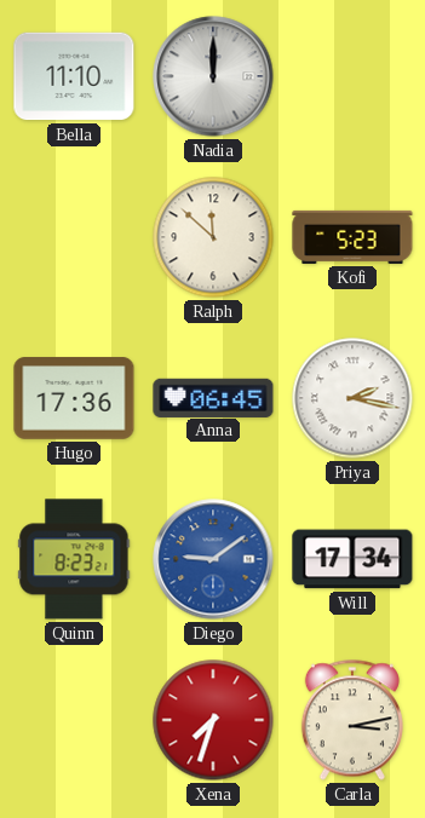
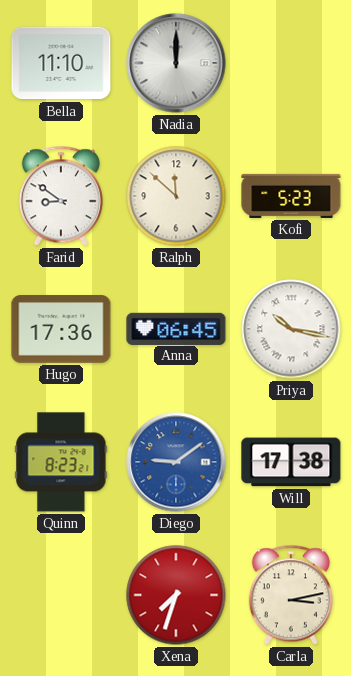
Farid: none -> 8:51 (61, 196)
Priya: 2:17 -> 10:17 (291, 329)
Will: 17:34 -> 17:38 (291, 462)
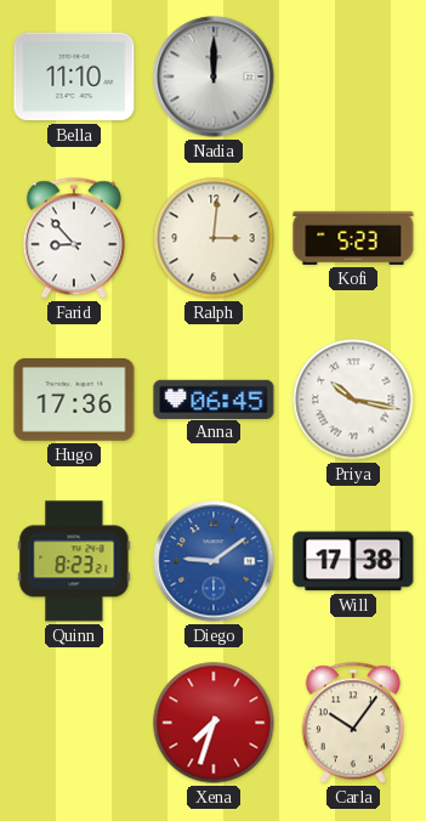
Farid: 8:51 -> 8:53 (74, 238)
Ralph: 11:52 -> 3:01 (214, 238)
Carla: 3:13 -> 10:06 (353, 723)
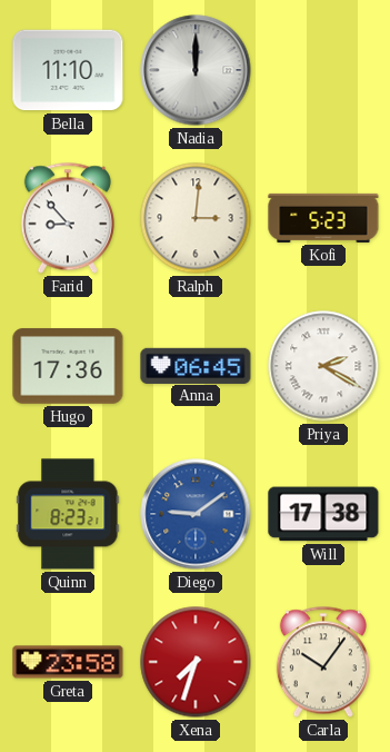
Priya: 10:17 -> 2:20 (323, 366)
Greta: none -> 23:58 (68, 662)
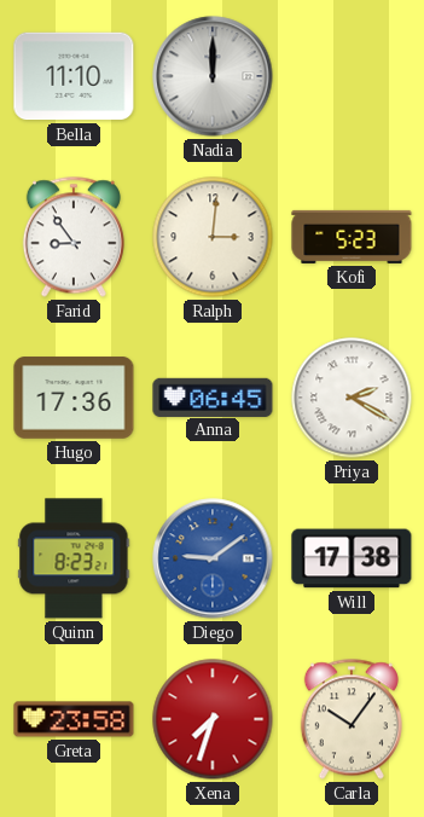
Farid: 8:53 -> 8:54 (74, 237)
